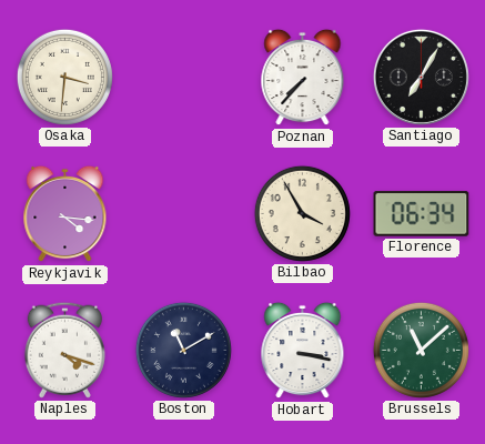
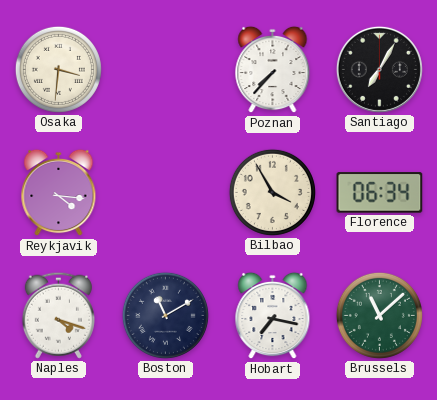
Hobart: 3:17 -> 7:17 (273, 316)
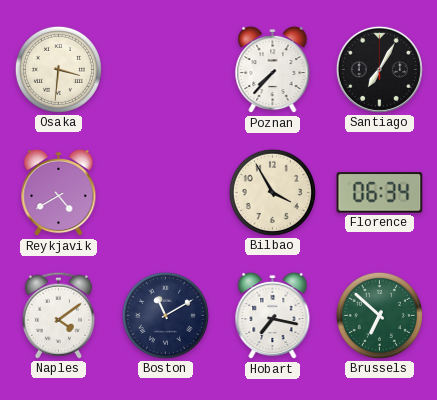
Reykjavik: 4:16 -> 4:40 (59, 193)
Naples: 4:18 -> 4:09 (58, 315)
Brussels: 11:08 -> 6:52 (379, 315)
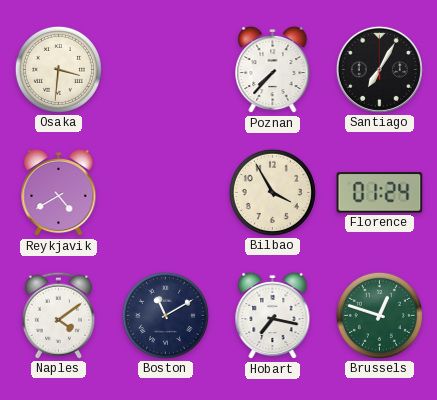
Florence: 06:34 -> 01:24 (380, 193)
Brussels: 6:52 -> 12:48 (379, 315)
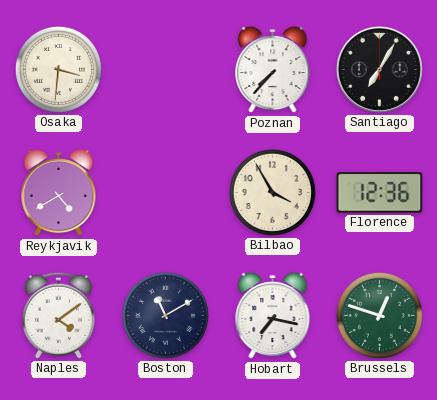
Florence: 01:24 -> 12:36 (380, 193)
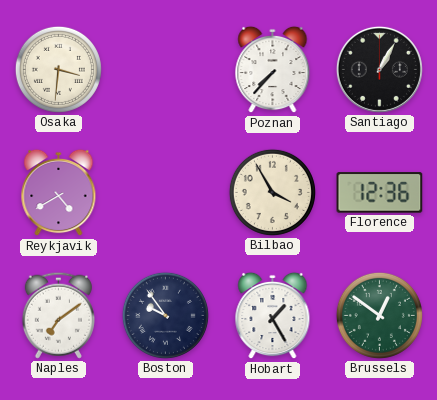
Santiago: 7:05 -> 1:05 (379, 69)
Naples: 4:09 -> 7:09 (58, 315)
Boston: 11:10 -> 9:54 (165, 315)
Hobart: 7:17 -> 1:25 (273, 316)
Brussels: 12:48 -> 12:51 (379, 315)
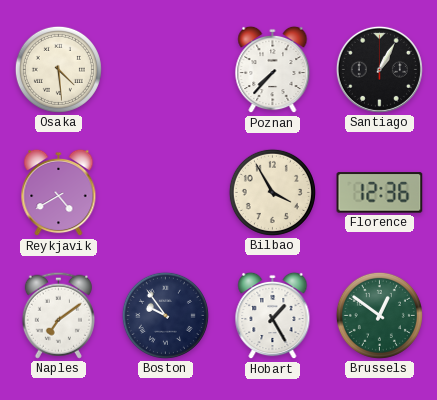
Osaka: 3:31 -> 4:29 (58, 69)
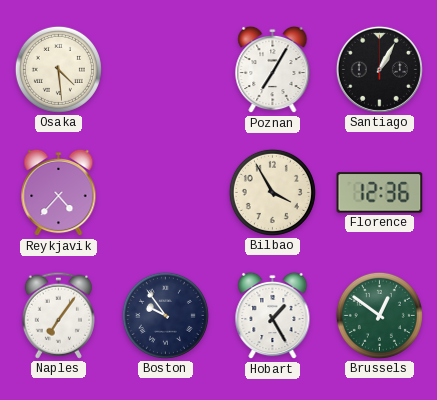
Poznan: 7:37 -> 7:05 (273, 70)
Reykjavik: 4:40 -> 4:37 (59, 193)
Naples: 7:09 -> 7:06 (58, 315)
